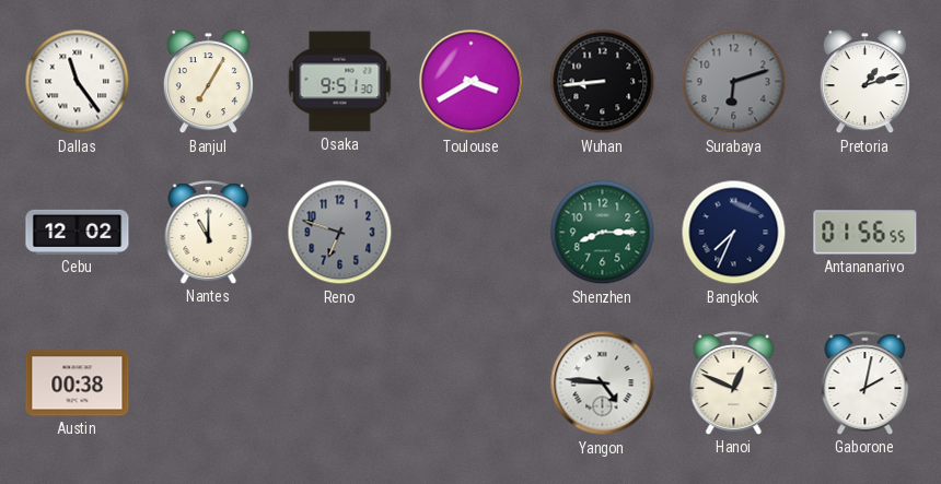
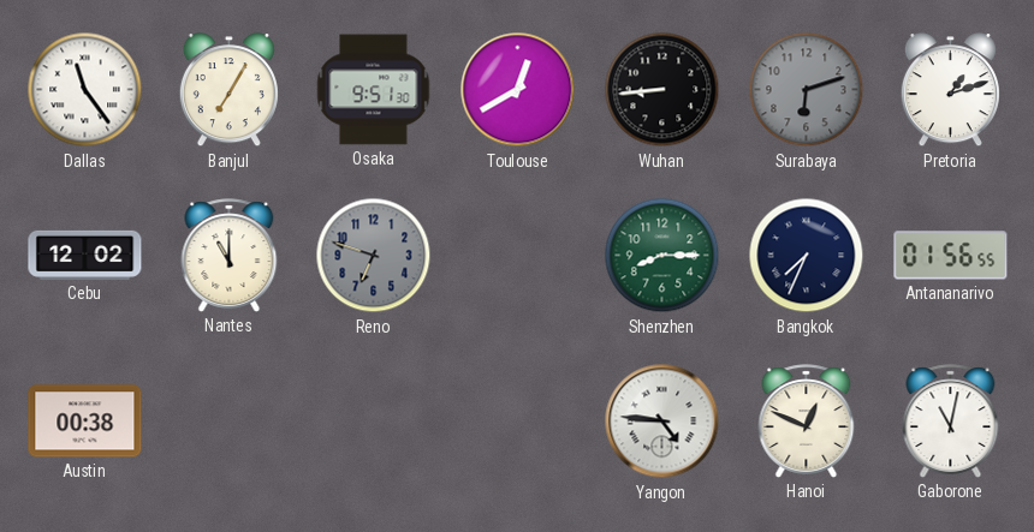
Toulouse: 3:40 -> 12:40 (518, 90)
Gaborone: 2:02 -> 11:02 (951, 422)
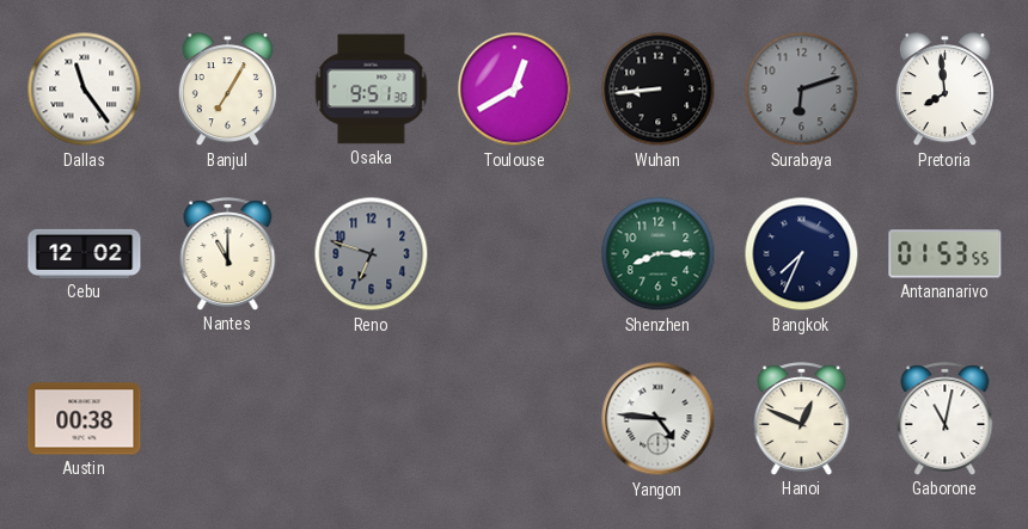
Pretoria: 1:12 -> 7:59 (944, 90)
Antananarivo: 01:56 -> 01:53 (946, 254)
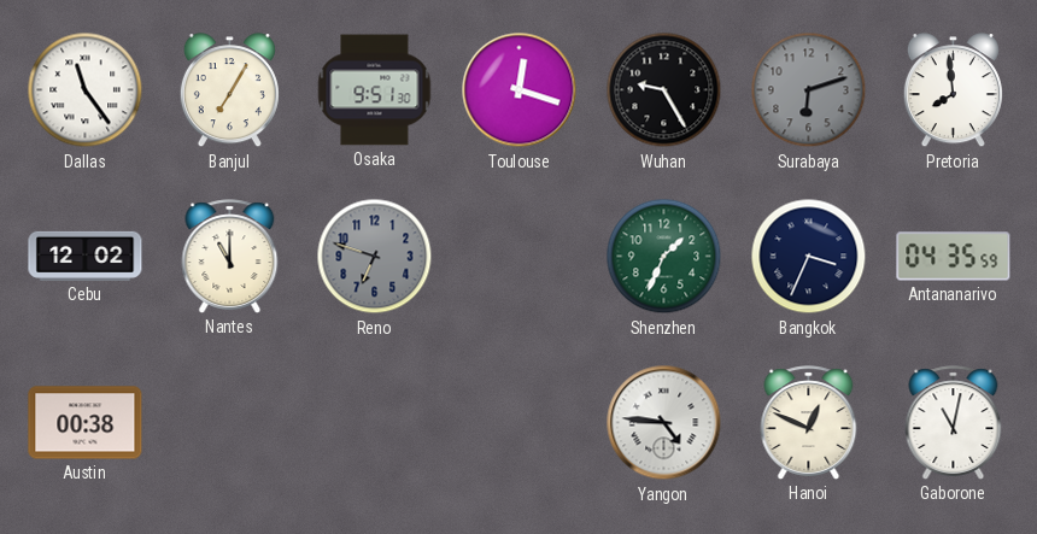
Toulouse: 12:40 -> 12:18 (520, 90)
Wuhan: 8:44 -> 9:25 (664, 90)
Shenzhen: 8:15 -> 1:34 (664, 257)
Bangkok: 7:34 -> 3:34 (809, 257)
Antananarivo: 01:53 -> 04:35 (954, 257)
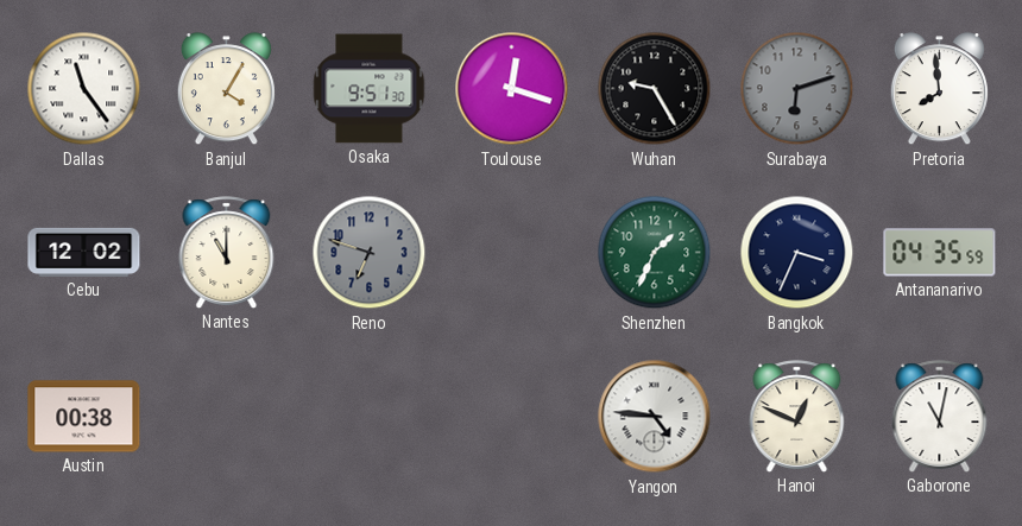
Banjul: 7:05 -> 4:05 (226, 89)
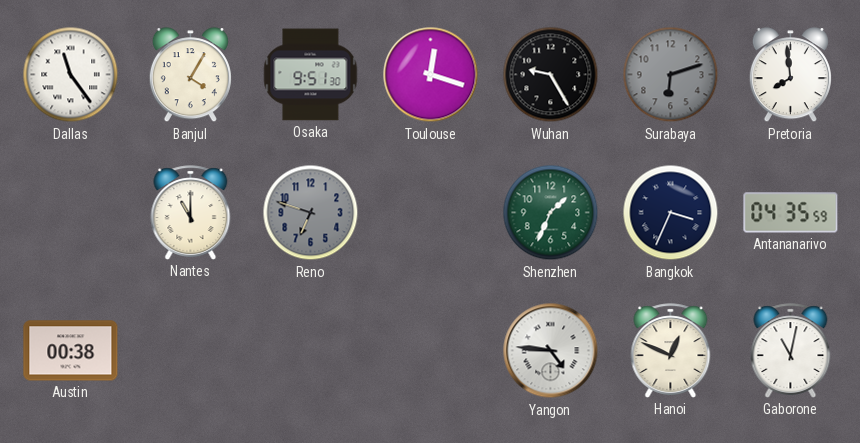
Cebu: 12:02 -> none (84, 252)
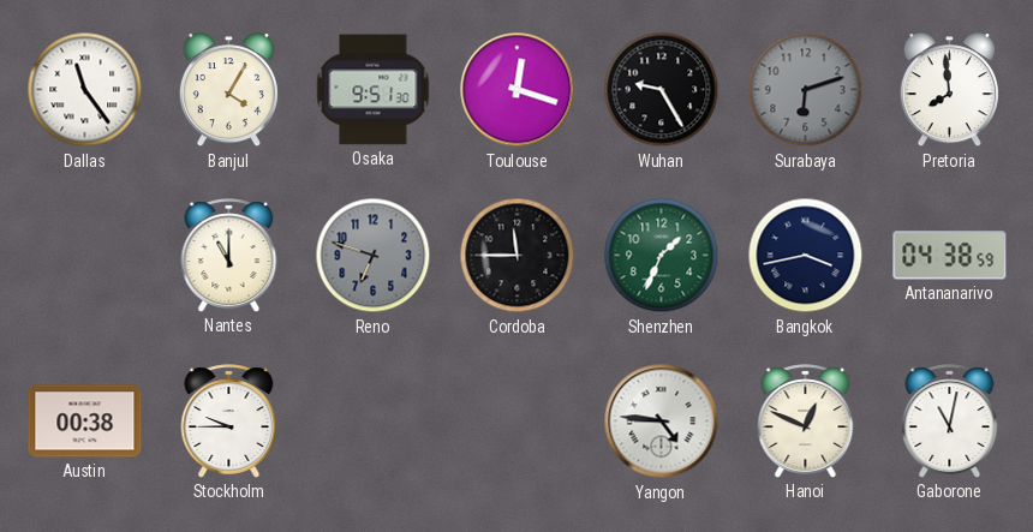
Cordoba: none -> 11:45 (518, 256)
Bangkok: 3:34 -> 3:43 (806, 256)
Antananarivo: 04:35 -> 04:38 (950, 256)
Stockholm: none -> 9:45 (229, 422)
